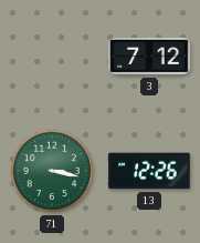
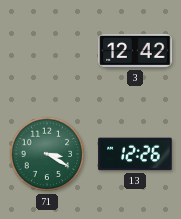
3: 7:12 -> 12:42 (135, 51)
71: 3:17 -> 3:20 (47, 154)
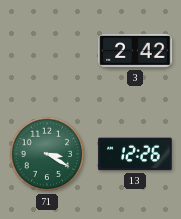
3: 12:42 -> 2:42 (135, 51)
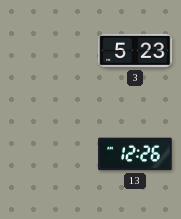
3: 2:42 -> 5:23 (135, 51)
71: 3:20 -> none (47, 154)
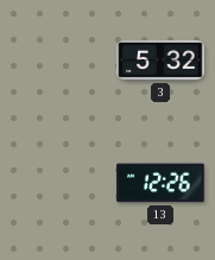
3: 5:23 -> 5:32 (160, 61)
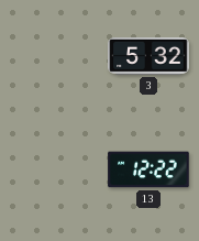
13: 12:26 -> 12:22 (148, 169)
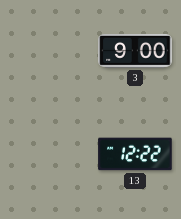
3: 5:32 -> 9:00 (135, 51)
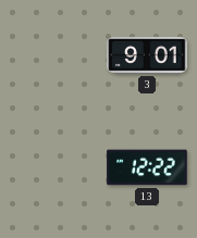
3: 9:00 -> 9:01 (147, 55)
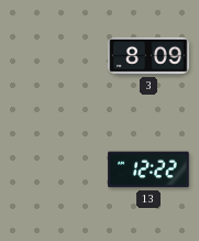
3: 9:01 -> 8:09 (148, 56)
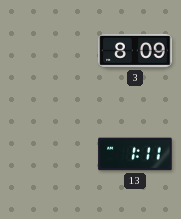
13: 12:22 -> 1:11 (135, 154)
